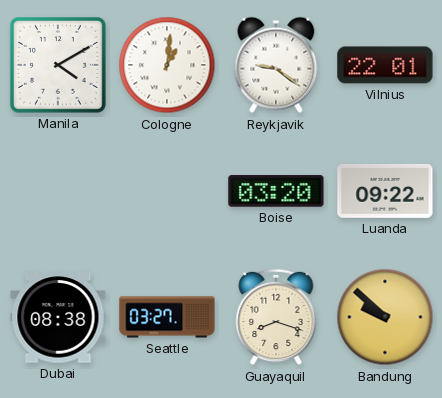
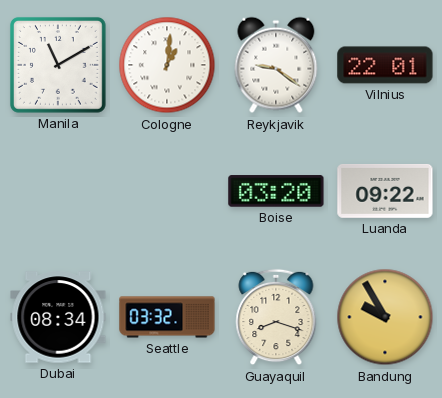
Manila: 4:10 -> 11:10 (58, 65)
Dubai: 08:38 -> 08:34 (58, 317)
Seattle: 03:27 -> 03:32 (167, 317)
Bandung: 9:52 -> 9:55 (385, 317)
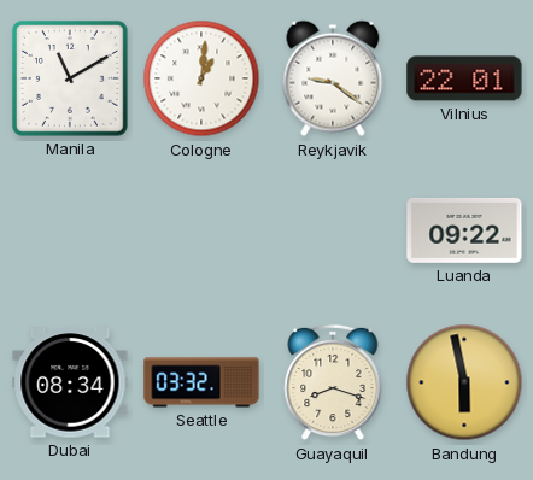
Boise: 03:20 -> none (276, 191)
Bandung: 9:55 -> 5:58 (464, 382)
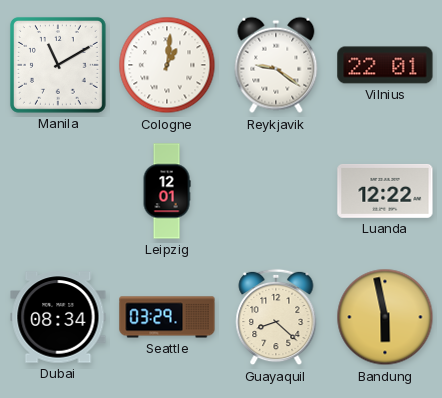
Leipzig: none -> 12:01 (167, 191)
Luanda: 09:22 -> 12:22 (385, 191)
Seattle: 03:32 -> 03:29 (167, 317)
Guayaquil: 8:18 -> 8:22 (276, 317)
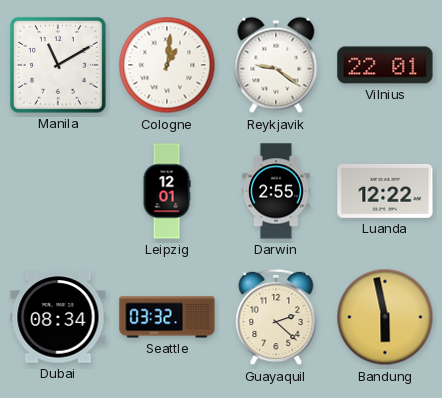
Darwin: none -> 2:55 (276, 191)
Seattle: 03:29 -> 03:32 (167, 317)
Guayaquil: 8:22 -> 2:22 (276, 317)
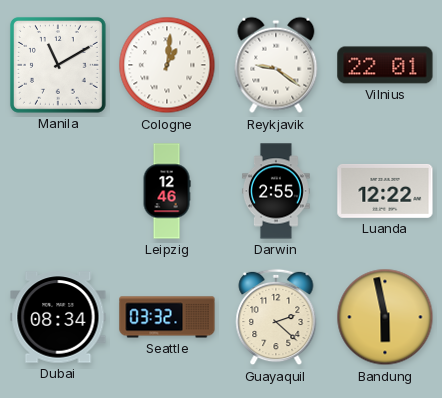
Leipzig: 12:01 -> 12:46 (167, 191)
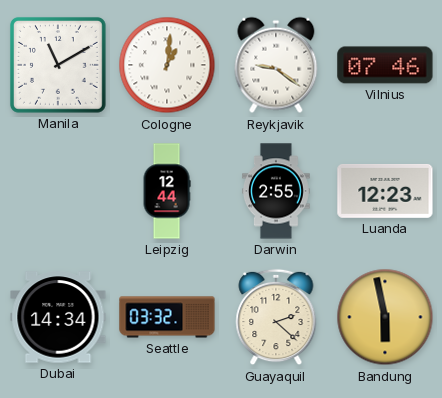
Vilnius: 22:01 -> 07:46 (385, 65)
Leipzig: 12:46 -> 12:44 (167, 191)
Luanda: 12:22 -> 12:23 (385, 191)
Dubai: 08:34 -> 14:34 (58, 317)
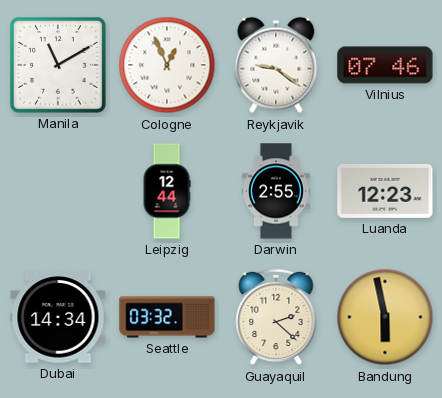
Cologne: 1:01 -> 12:56 (167, 65)
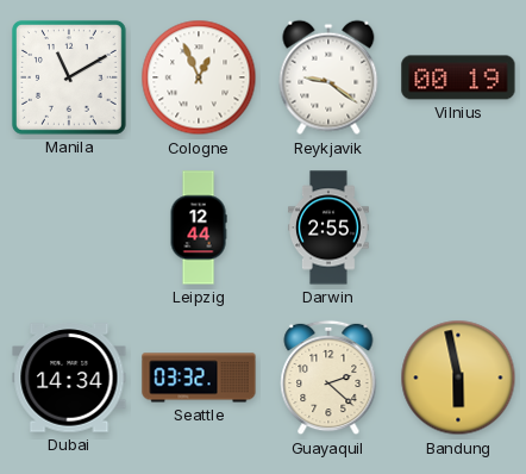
Vilnius: 07:46 -> 00:19 (458, 77)
Luanda: 12:23 -> none (385, 191)
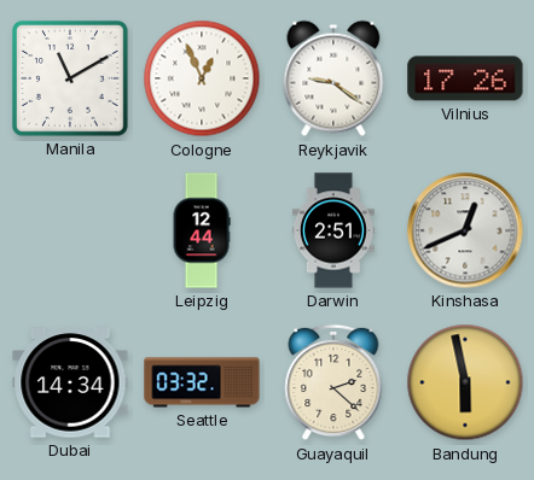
Vilnius: 00:19 -> 17:26 (465, 78)
Darwin: 2:55 -> 2:51 (333, 230)
Kinshasa: none -> 12:41 (465, 230)
